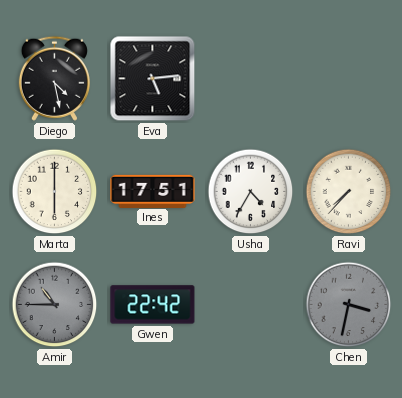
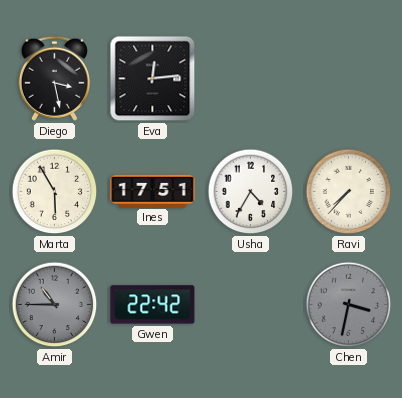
Diego: 4:28 -> 3:28 (54, 78)
Eva: 5:14 -> 12:14 (153, 79)
Marta: 6:00 -> 5:55 (55, 192)
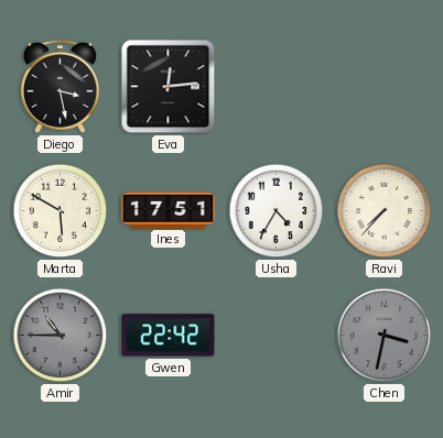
Marta: 5:55 -> 5:50 (61, 211)
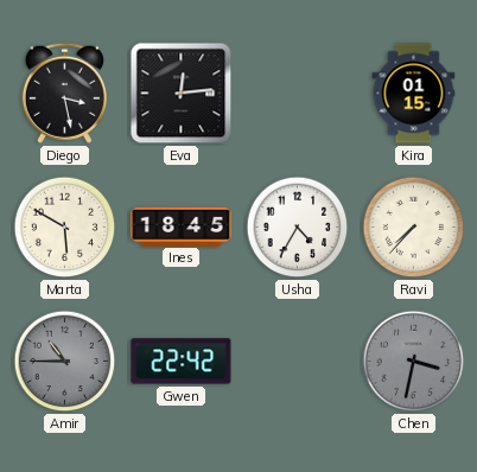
Kira: none -> 01:15 (414, 94)
Ines: 17:51 -> 18:45 (182, 227)
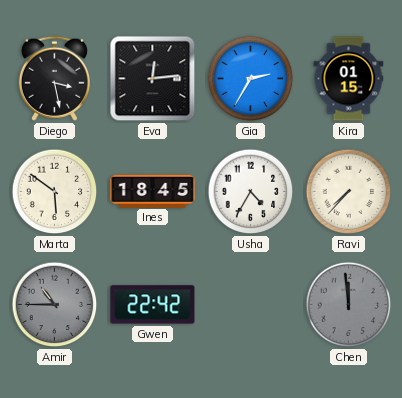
Gia: none -> 2:35 (251, 79)
Marta: 5:50 -> 5:51 (55, 192)
Chen: 3:32 -> 11:59 (349, 305)
